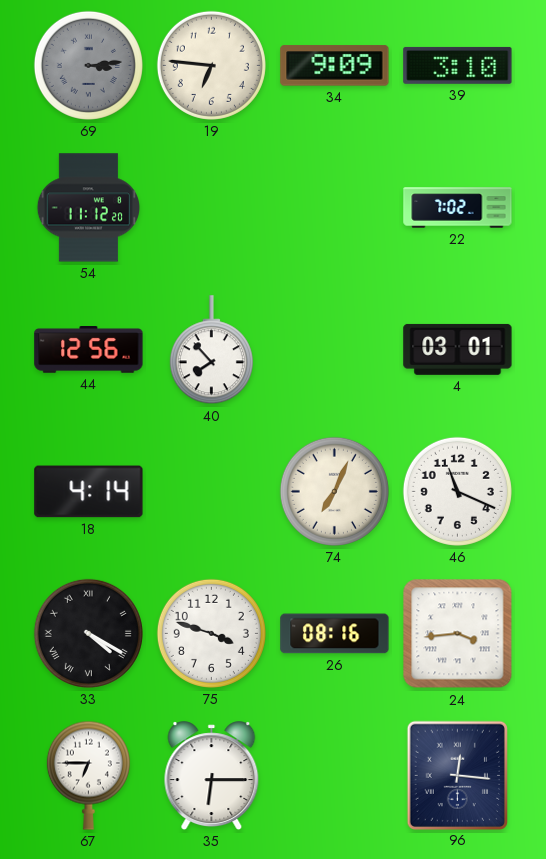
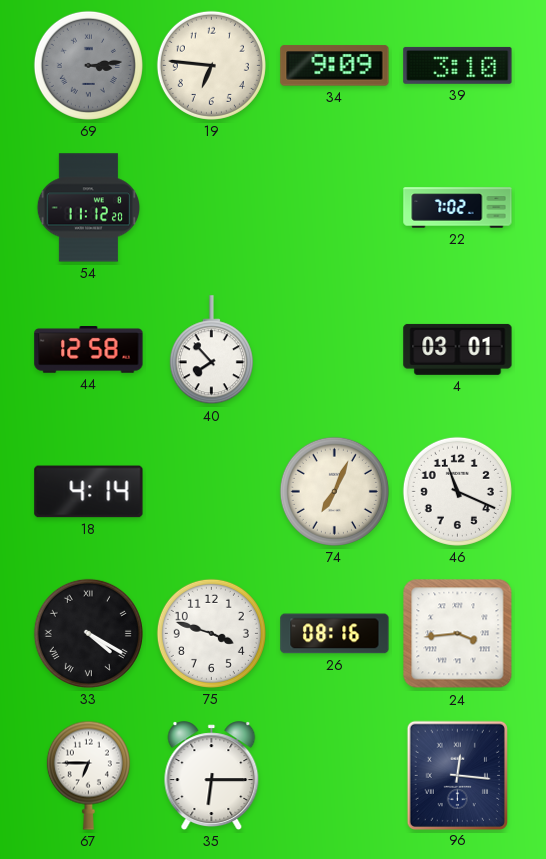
44: 12:56 -> 12:58 (89, 350)
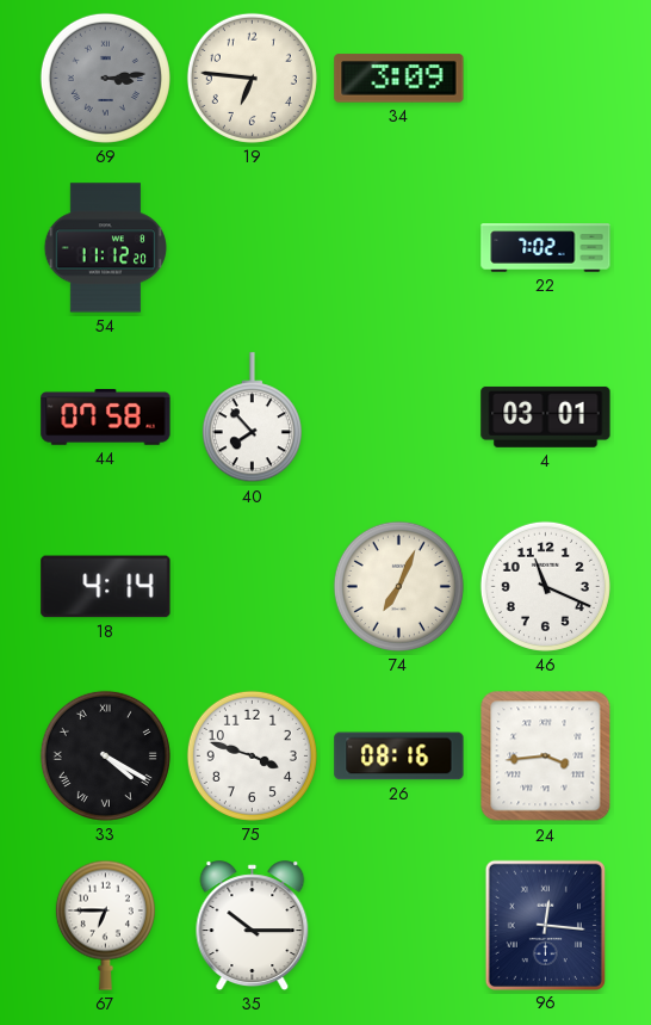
34: 9:09 -> 3:09 (399, 79)
39: 3:10 -> none (458, 65)
44: 12:58 -> 07:58 (106, 418)
35: 6:15 -> 10:15 (253, 926)
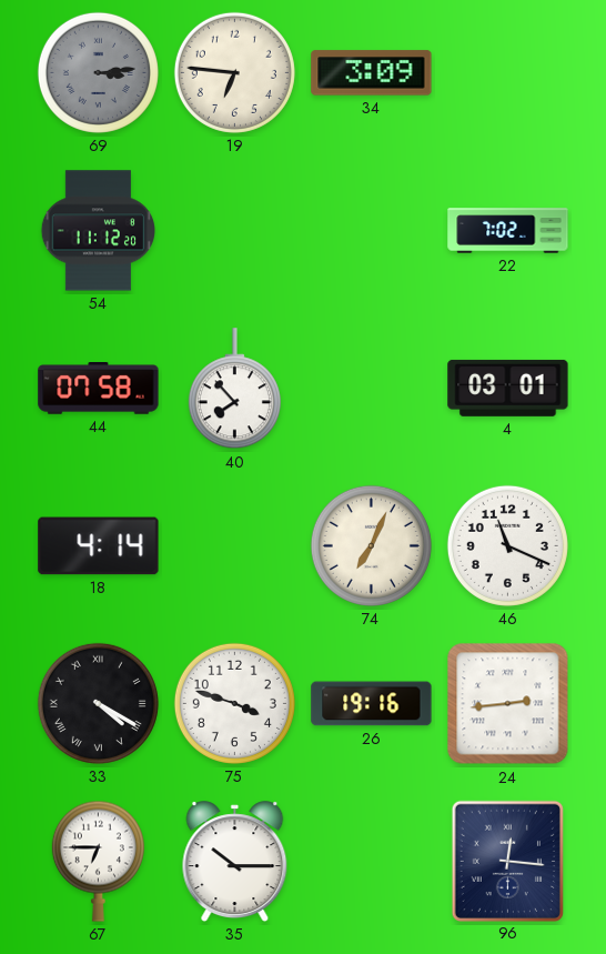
26: 08:16 -> 19:16 (372, 704)
24: 3:44 -> 2:44 (508, 704)
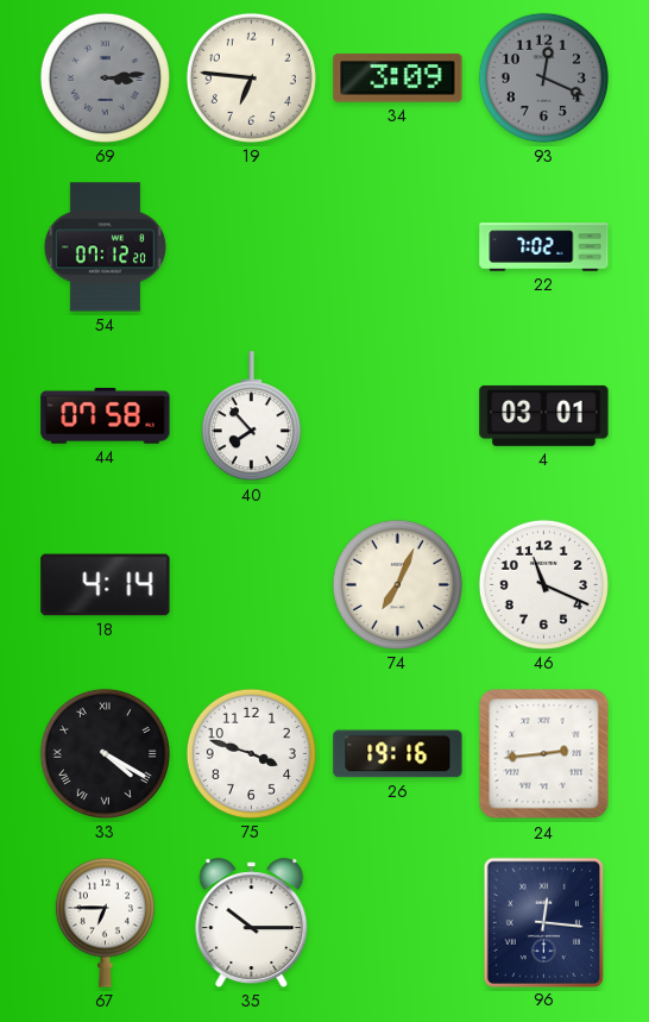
93: none -> 12:19 (543, 77)
54: 11:12 -> 07:12 (105, 247)
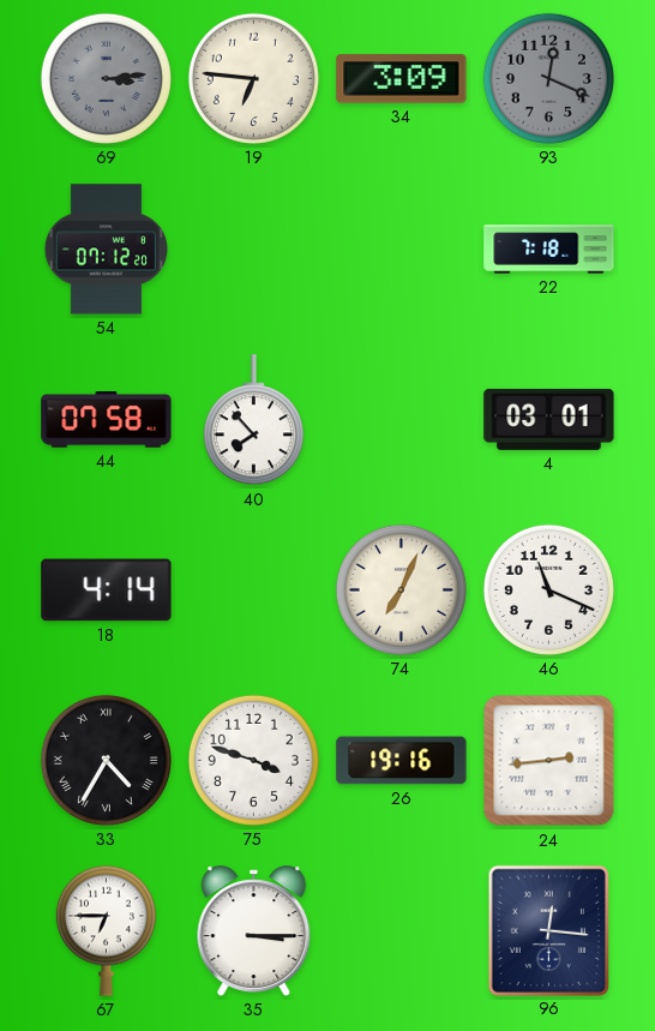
22: 7:02 -> 7:18 (549, 250)
33: 4:20 -> 4:35 (106, 760)
35: 10:15 -> 3:15 (254, 931)
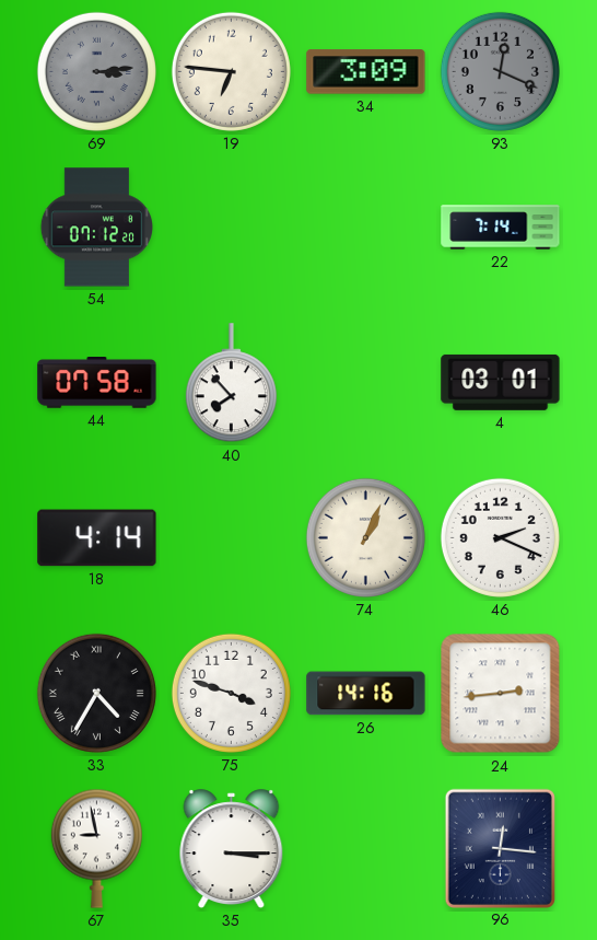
22: 7:18 -> 7:14 (501, 228)
74: 7:04 -> 1:04 (365, 537)
46: 11:19 -> 2:19 (500, 537)
26: 19:16 -> 14:16 (366, 694)
67: 6:45 -> 8:58 (96, 848)
